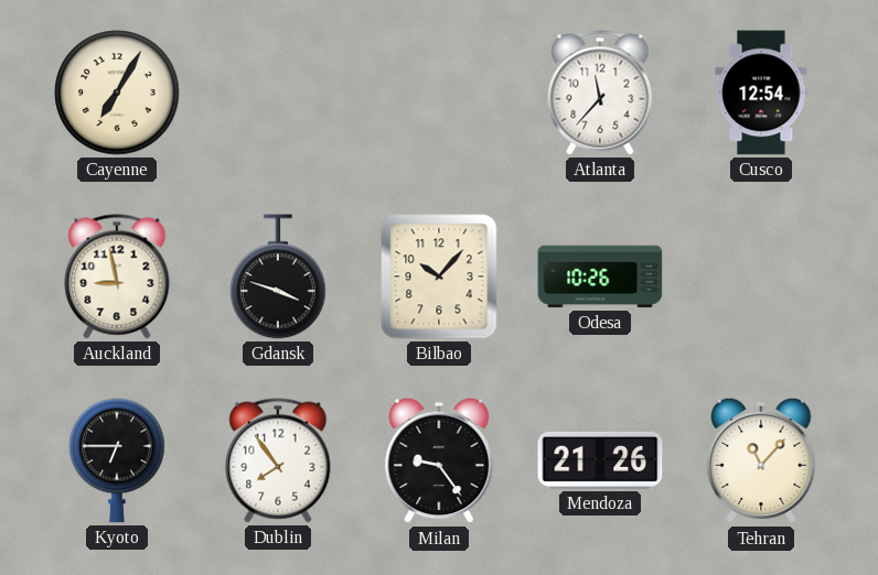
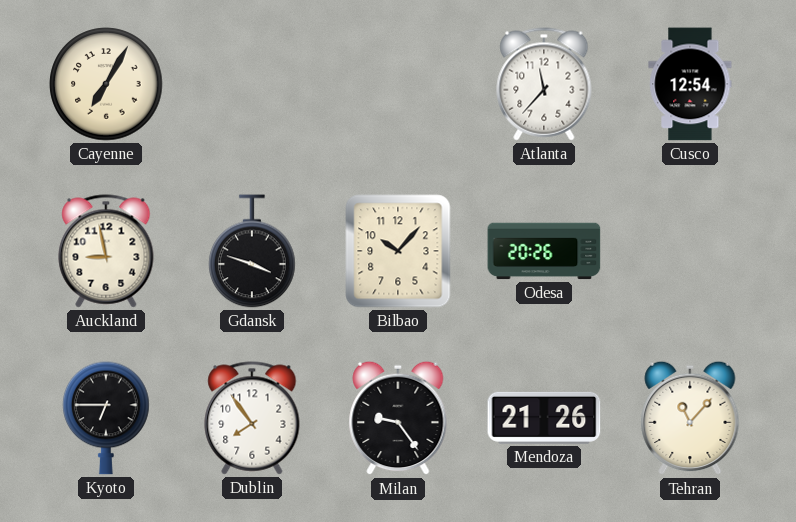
Odesa: 10:26 -> 20:26 (544, 251)
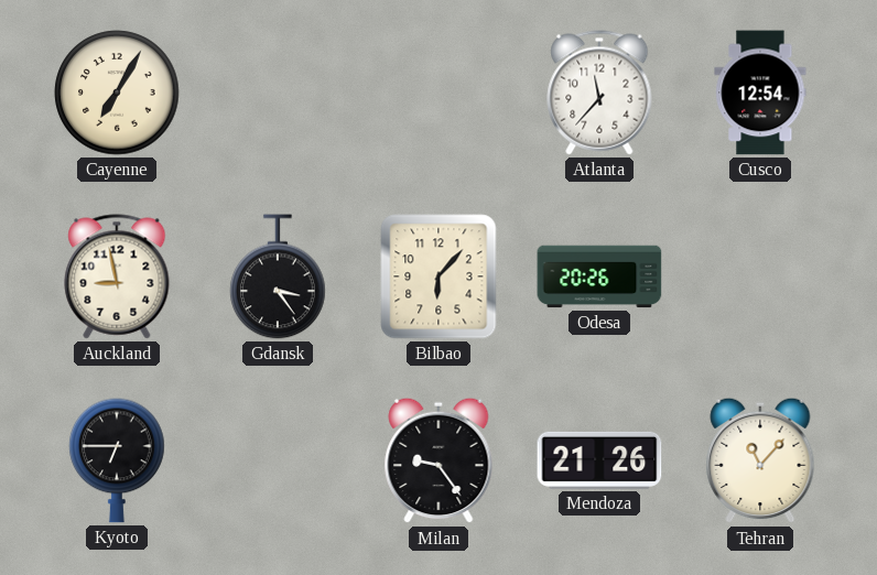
Gdansk: 3:48 -> 3:24 (278, 276)
Bilbao: 10:07 -> 6:07 (438, 276)
Dublin: 7:54 -> none (252, 418)
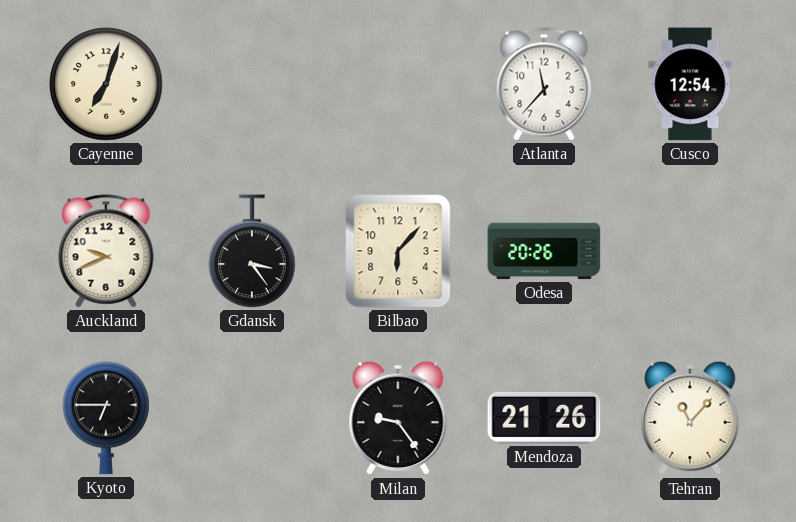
Cayenne: 7:05 -> 7:03 (106, 84)
Auckland: 8:58 -> 9:41 (106, 251)
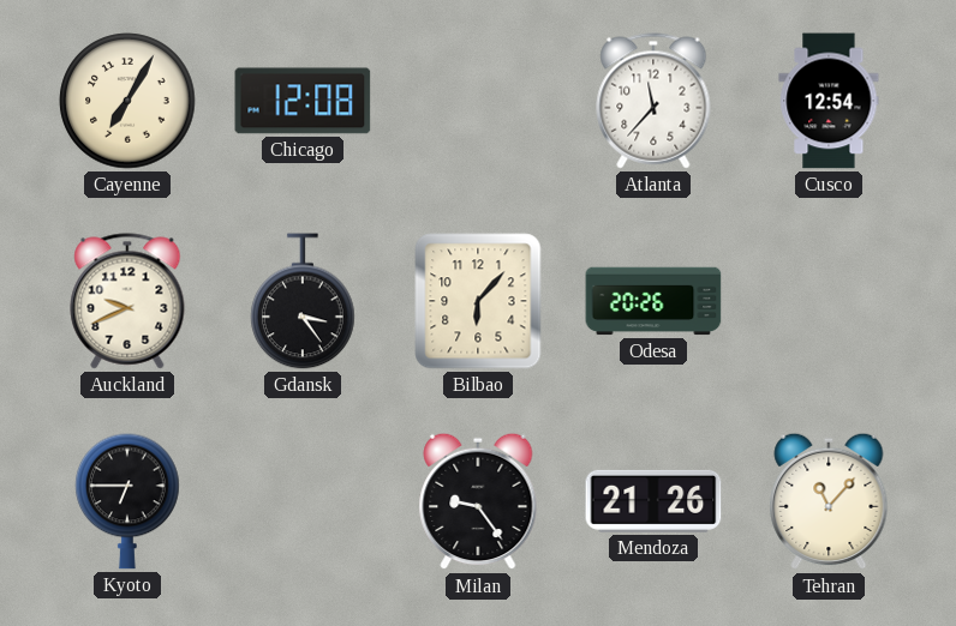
Cayenne: 7:03 -> 7:05 (127, 101)
Chicago: none -> 12:08 (303, 101)
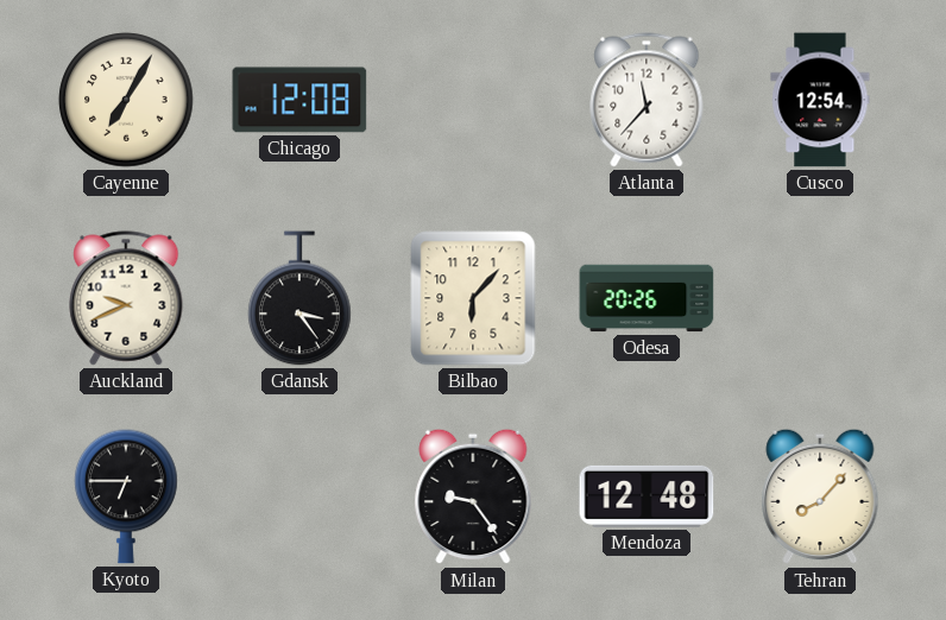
Mendoza: 21:26 -> 12:48 (647, 496)
Tehran: 11:07 -> 8:07 (820, 496)
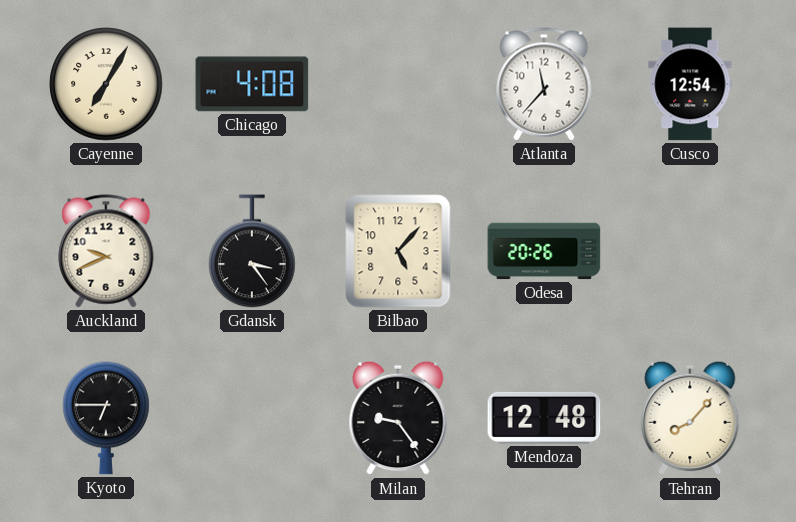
Chicago: 12:08 -> 4:08 (252, 84)
Bilbao: 6:07 -> 5:07 (398, 251)
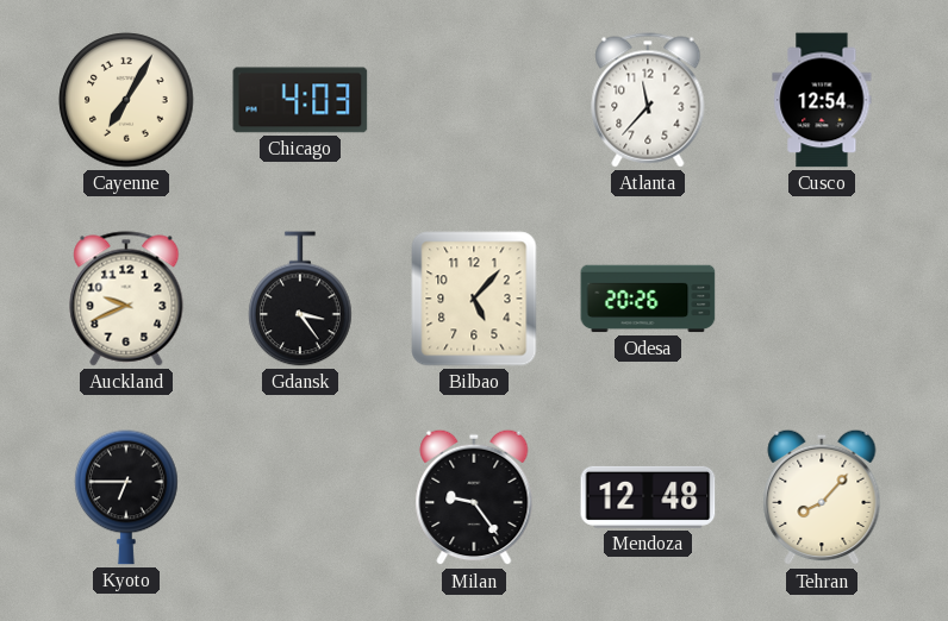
Chicago: 4:08 -> 4:03 (300, 100)
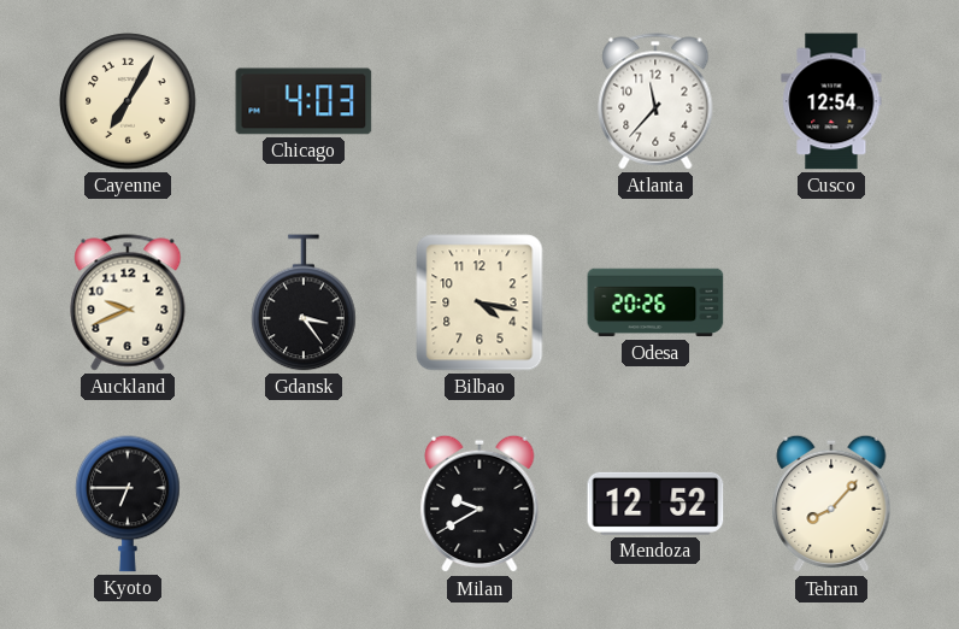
Bilbao: 5:07 -> 4:17 (479, 302)
Milan: 9:24 -> 9:40 (479, 504)
Mendoza: 12:48 -> 12:52 (655, 504)
